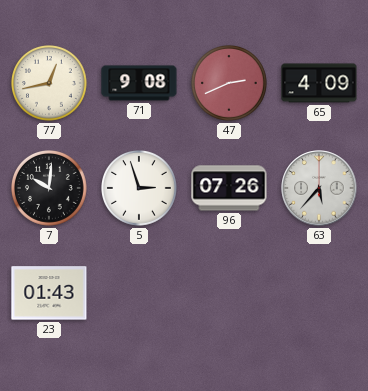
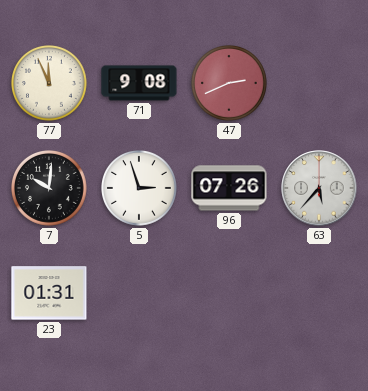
77: 12:43 -> 11:56 (50, 84)
65: 4:09 -> none (319, 83)
23: 01:43 -> 01:31 (49, 293)
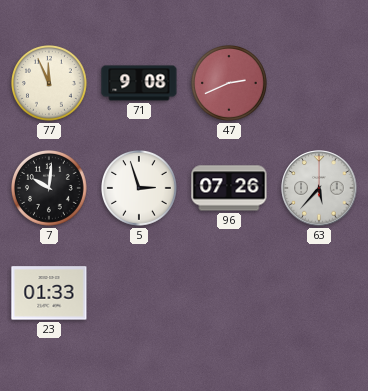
23: 01:31 -> 01:33 (49, 293)
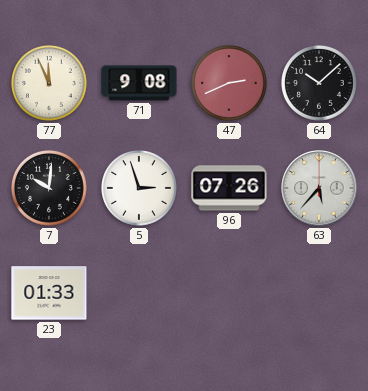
64: none -> 10:08 (320, 84)
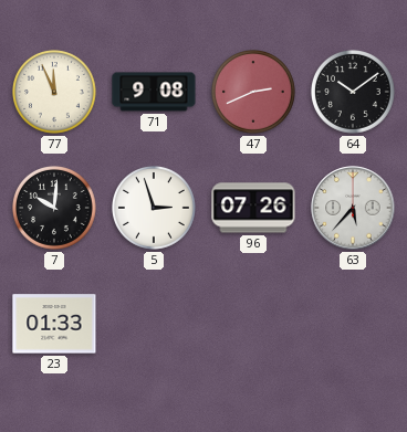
64: 10:08 -> 10:09 (354, 93)
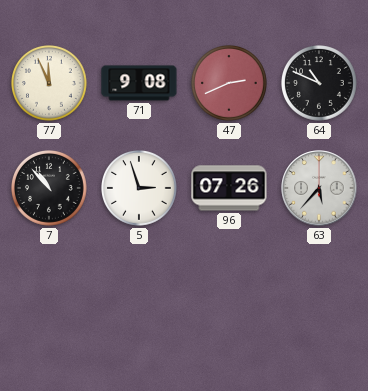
64: 10:09 -> 10:49 (320, 84)
7: 10:01 -> 10:53 (50, 189)
23: 01:33 -> none (54, 324)
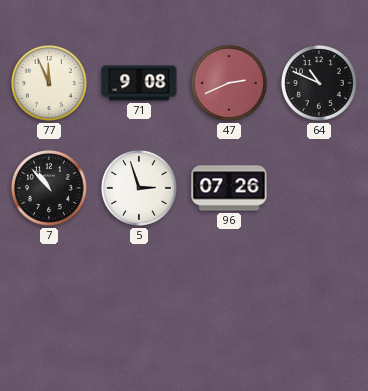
63: 5:37 -> none (319, 188)
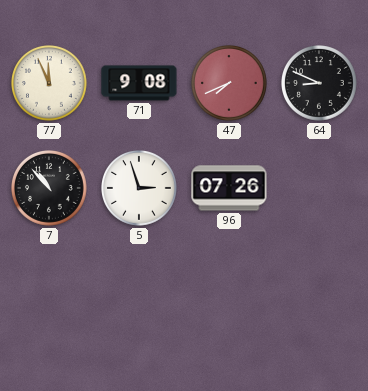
47: 2:41 -> 7:41 (230, 84)
64: 10:49 -> 8:49 (320, 84)
